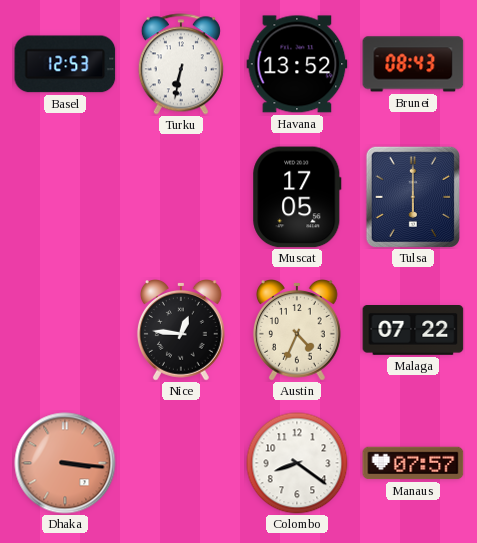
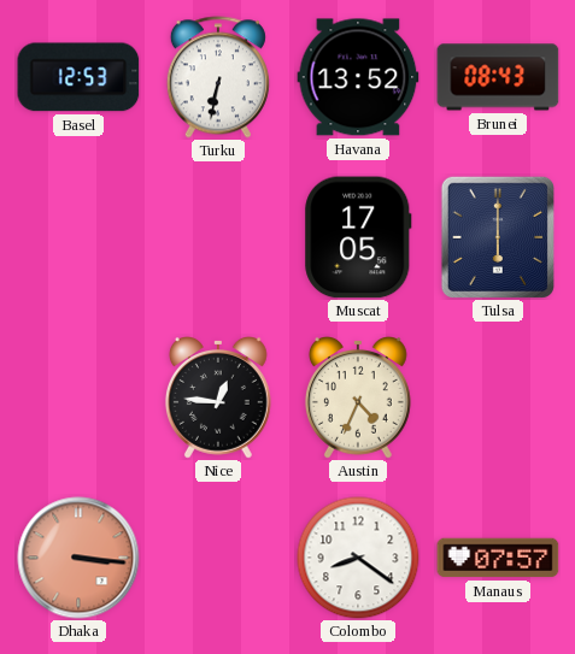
Malaga: 07:22 -> none (413, 331)
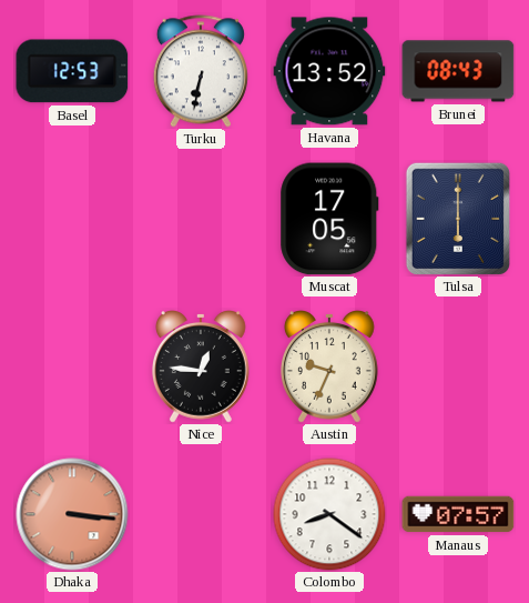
Austin: 4:34 -> 9:34 (329, 368)
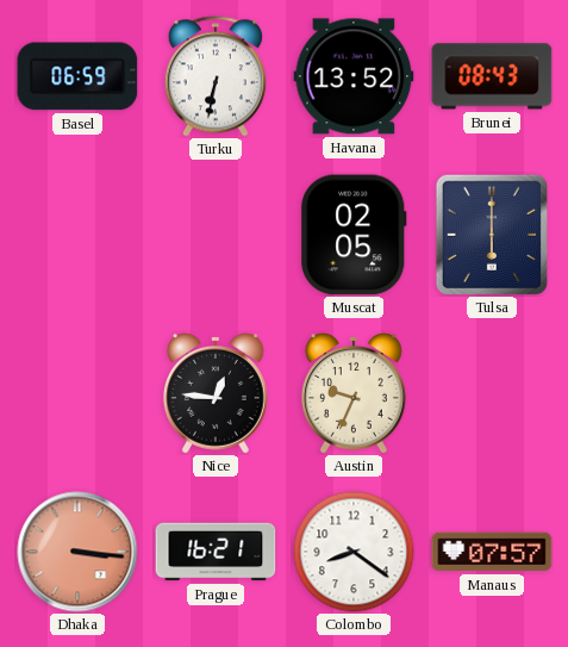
Basel: 12:53 -> 06:59 (77, 76)
Muscat: 17:05 -> 02:05 (354, 235)
Prague: none -> 16:21 (216, 552)
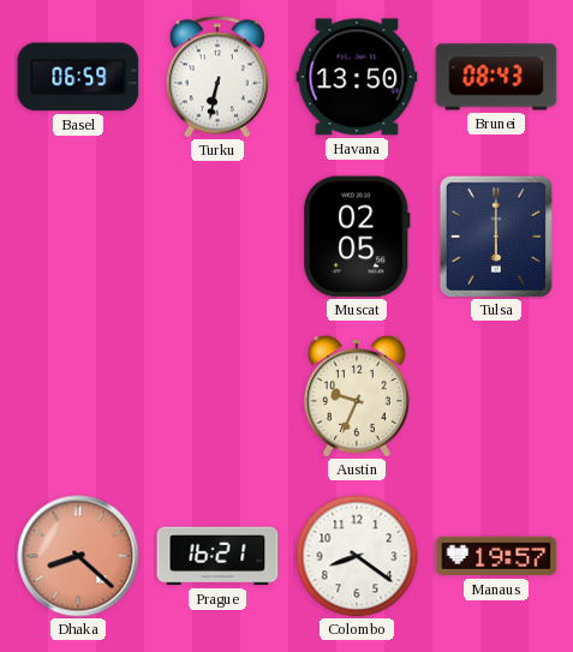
Havana: 13:52 -> 13:50 (357, 77)
Nice: 12:46 -> none (216, 394)
Dhaka: 3:16 -> 8:22 (78, 556)
Manaus: 07:57 -> 19:57 (496, 556)
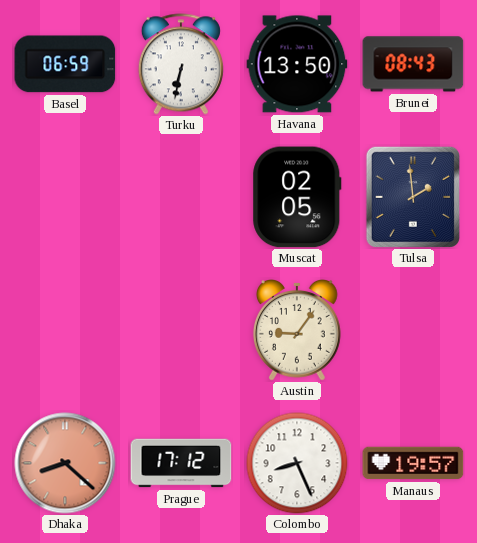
Tulsa: 6:00 -> 1:59 (413, 197)
Austin: 9:34 -> 9:06 (297, 331)
Prague: 16:21 -> 17:12 (181, 463)
Colombo: 8:21 -> 8:26 (297, 463)
